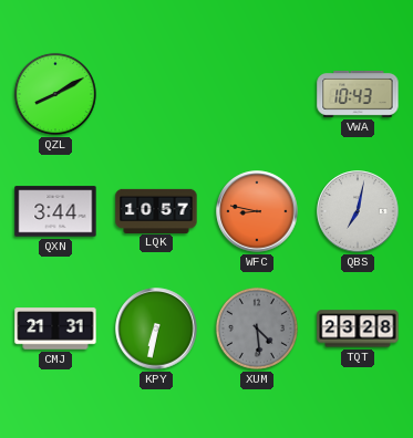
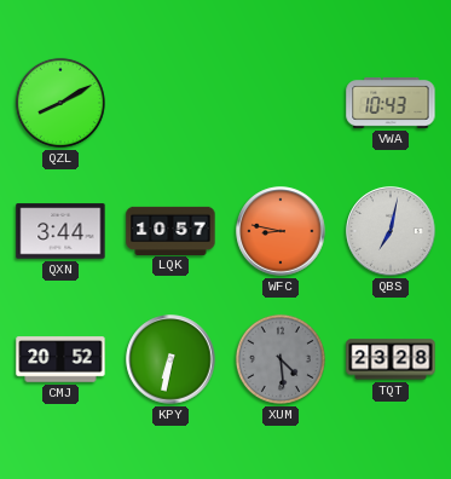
CMJ: 21:31 -> 20:52 (60, 359)
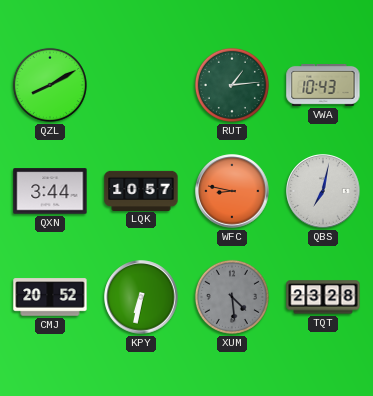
RUT: none -> 1:14 (232, 85)
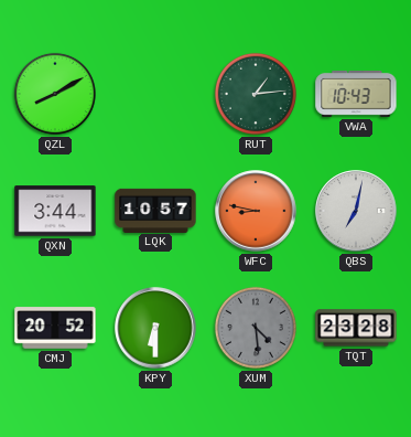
KPY: 6:32 -> 6:30 (155, 328)
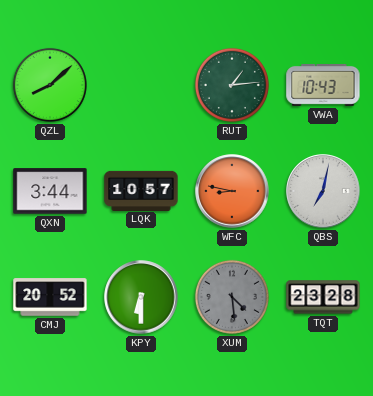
QZL: 8:10 -> 8:08 (50, 85)
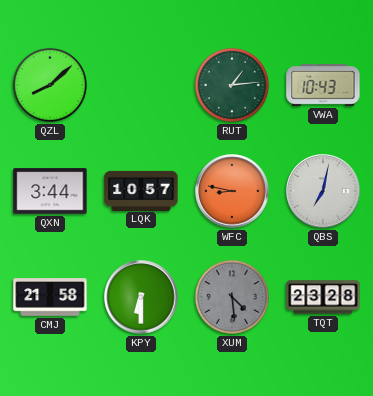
CMJ: 20:52 -> 21:58 (50, 297)
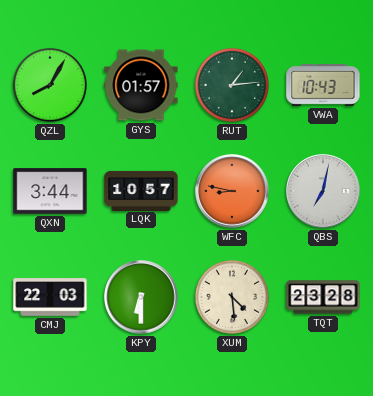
QZL: 8:08 -> 8:05 (50, 85)
GYS: none -> 01:57 (141, 85)
CMJ: 21:58 -> 22:03 (50, 297)
XUM dial: grey -> cream (232, 297)
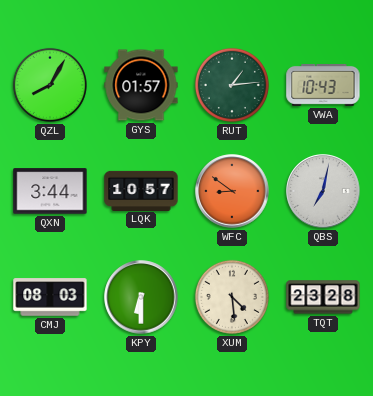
WFC: 8:47 -> 8:51 (232, 191)
CMJ: 22:03 -> 08:03 (50, 297)
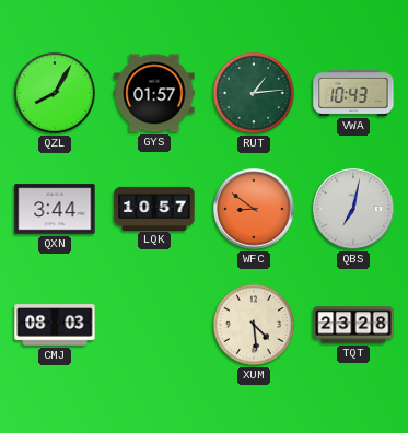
KPY: 6:30 -> none (141, 297)
